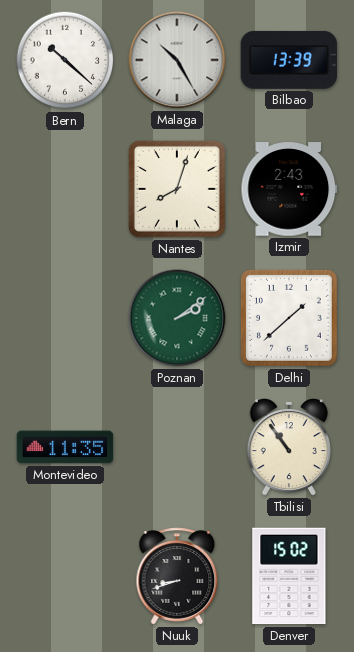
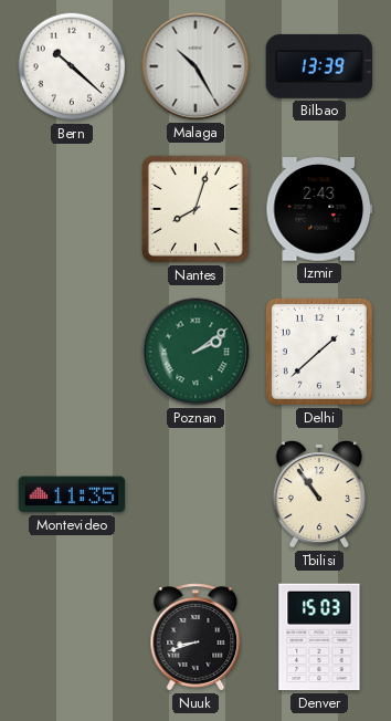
Denver: 15:02 -> 15:03 (319, 637)
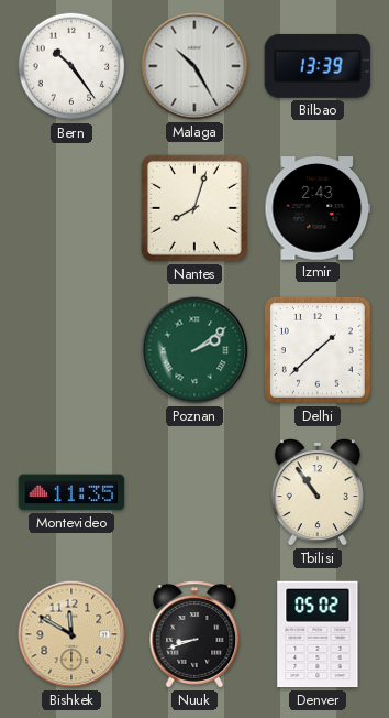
Bern: 10:22 -> 10:24 (71, 66)
Bishkek: none -> 11:50 (71, 634)
Denver: 15:03 -> 05:02 (318, 634)
